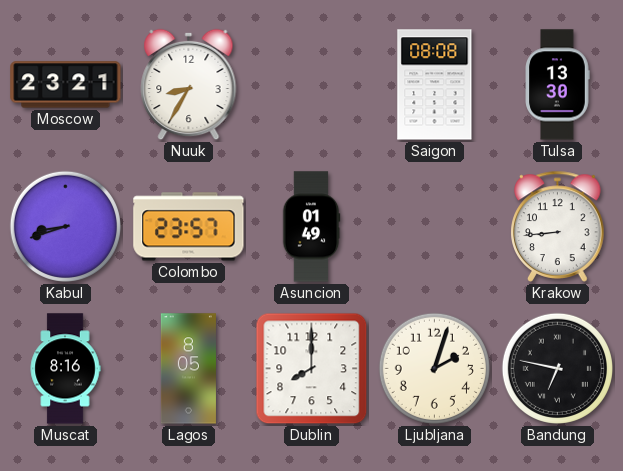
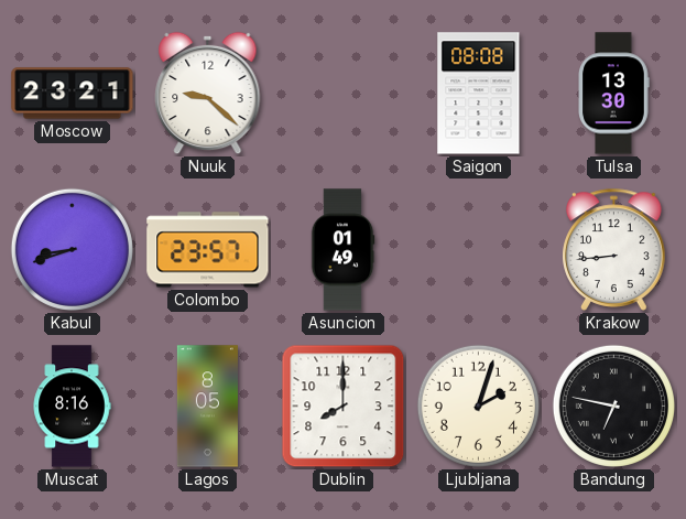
Nuuk: 8:35 -> 9:22 (208, 94)
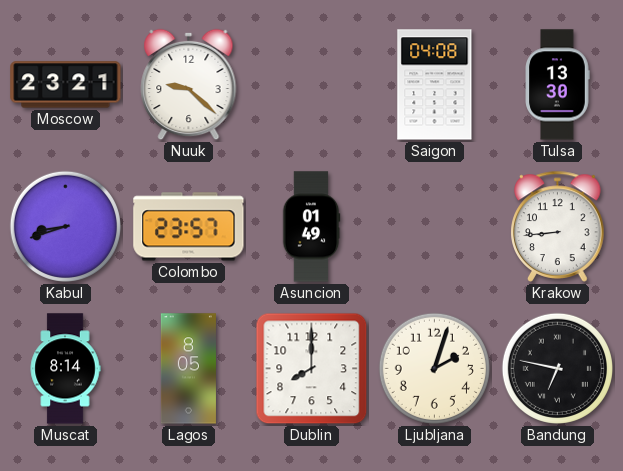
Saigon: 08:08 -> 04:08 (435, 85)
Muscat: 8:16 -> 8:14 (65, 369)
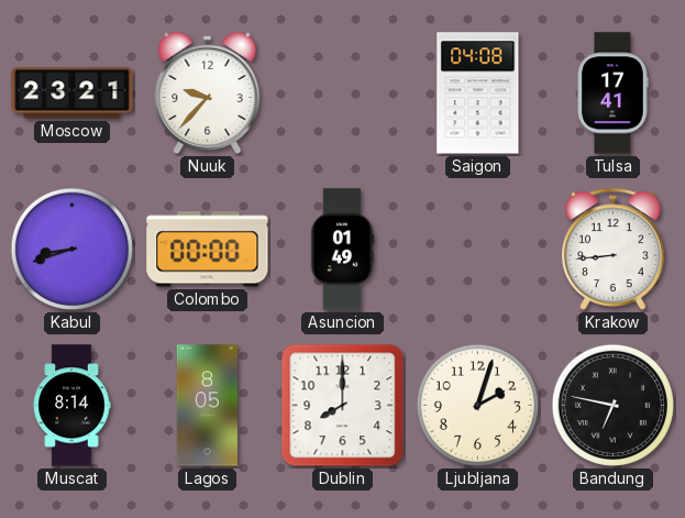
Nuuk: 9:22 -> 9:37 (208, 93)
Tulsa: 13:30 -> 17:41 (612, 93)
Colombo: 23:57 -> 00:00 (208, 250)
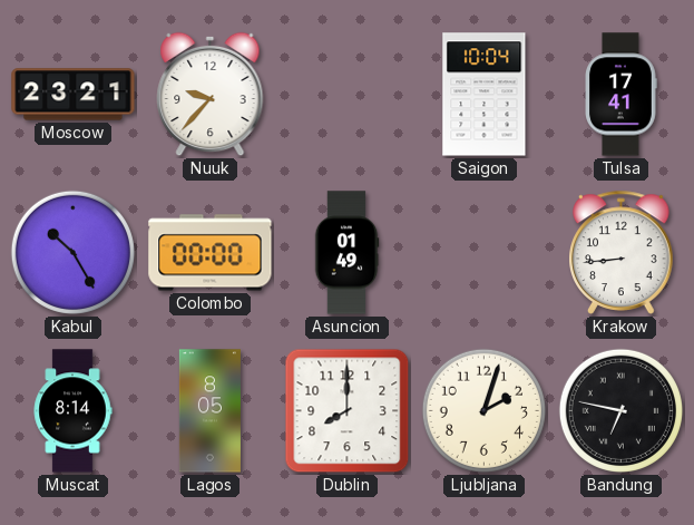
Saigon: 04:08 -> 10:04 (485, 95)
Kabul: 8:42 -> 10:25 (72, 252)
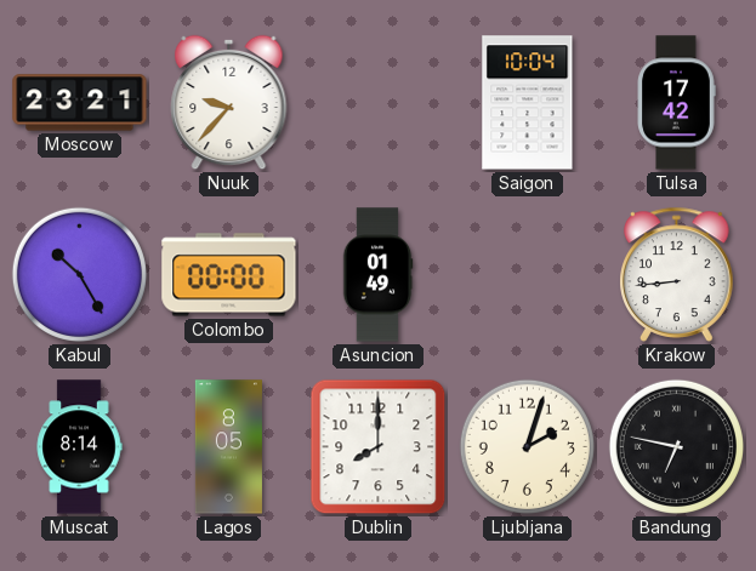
Tulsa: 17:41 -> 17:42 (676, 103)
